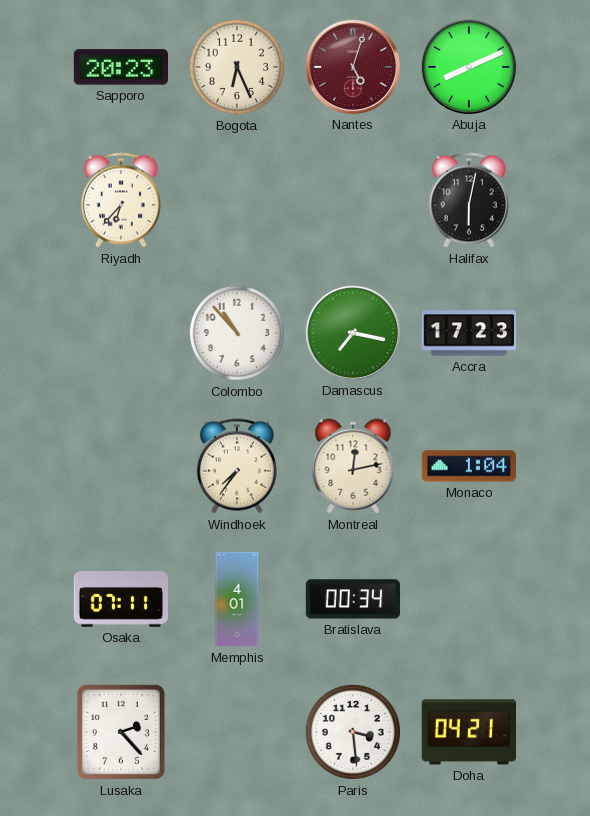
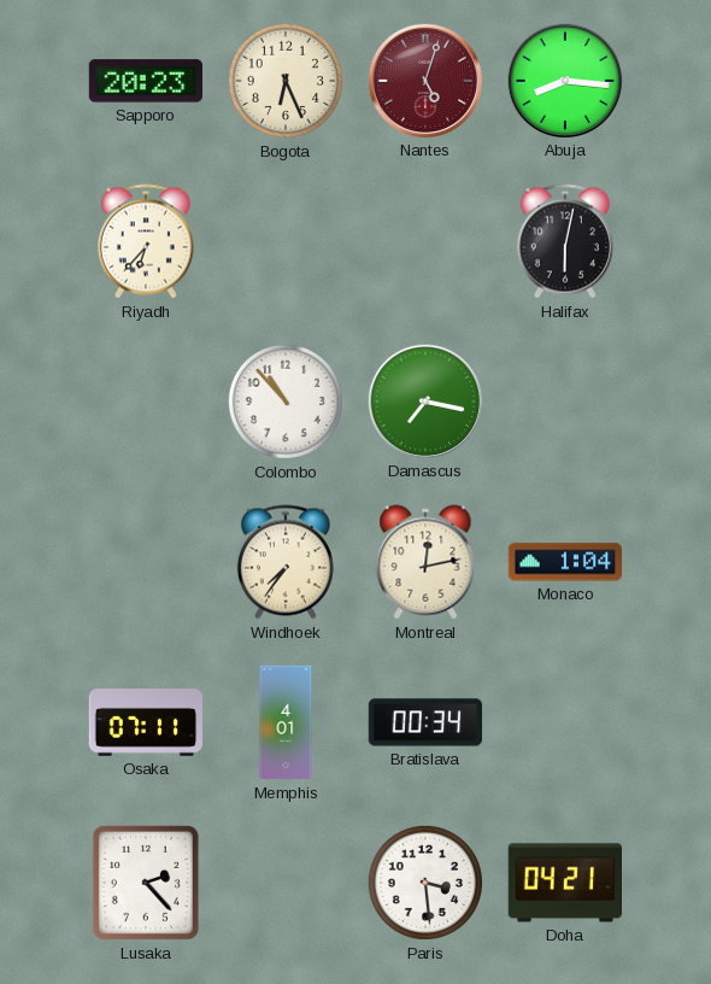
Abuja: 8:11 -> 8:16 (564, 80)
Accra: 17:23 -> none (469, 333)
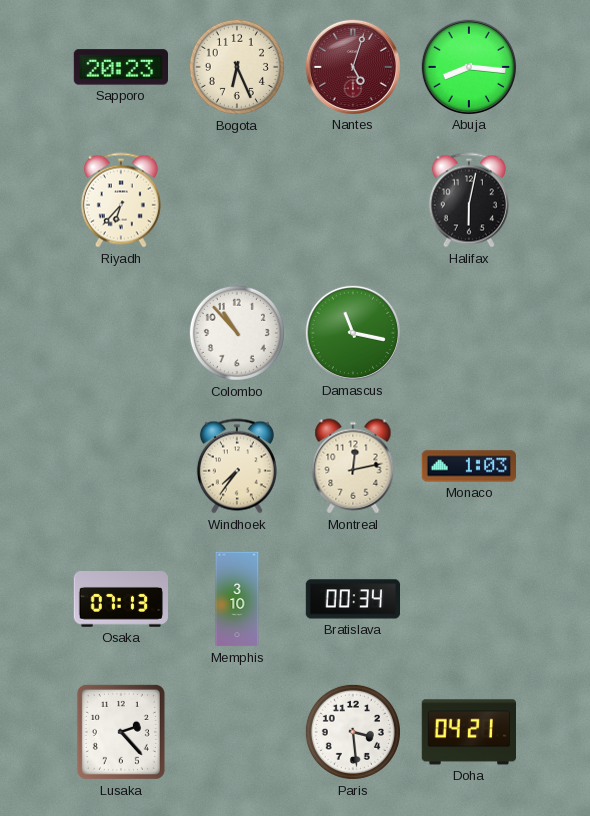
Damascus: 7:17 -> 11:17 (352, 332)
Monaco: 1:04 -> 1:03 (468, 466)
Osaka: 07:11 -> 07:13 (120, 600)
Memphis: 4:01 -> 3:10 (237, 599)
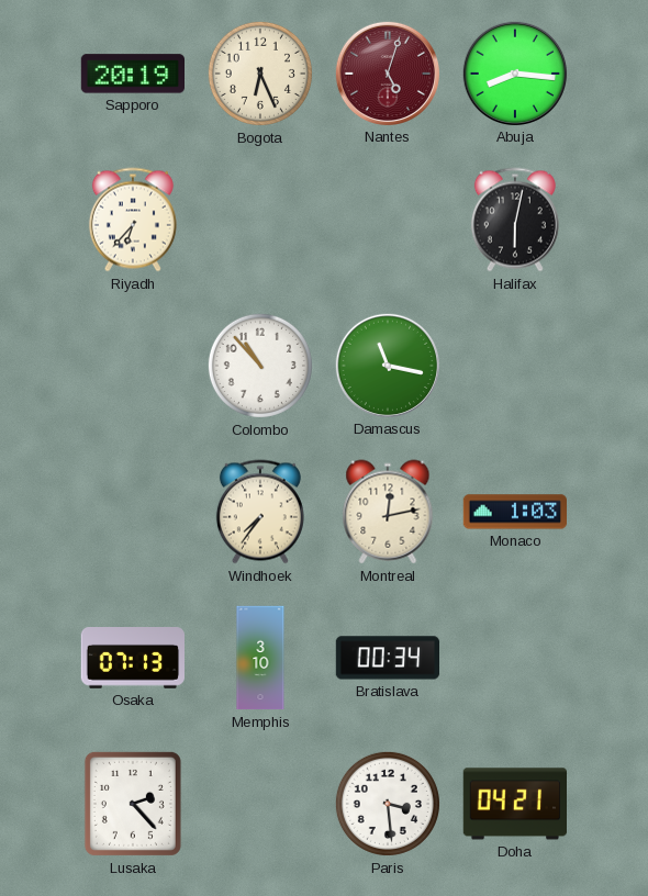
Sapporo: 20:23 -> 20:19 (132, 74)
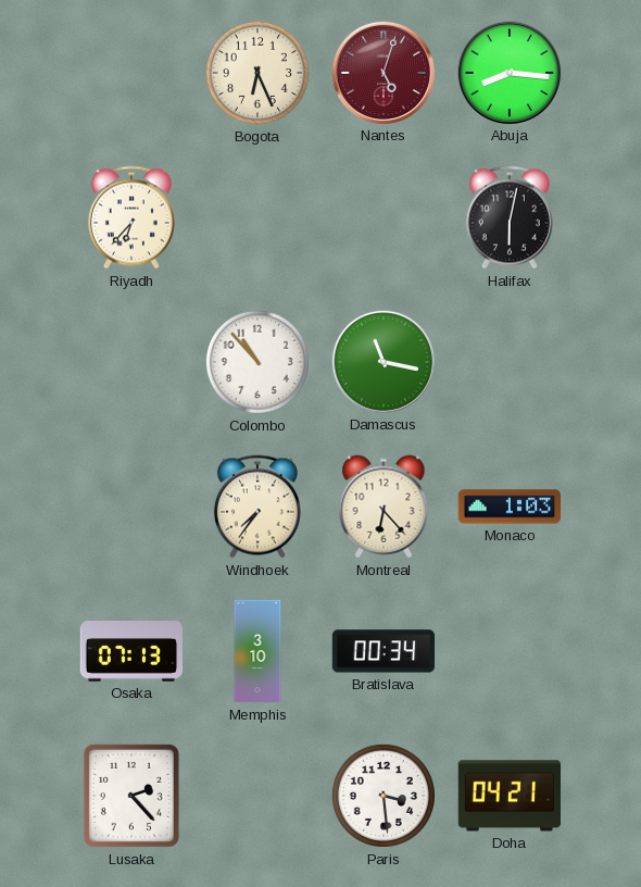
Sapporo: 20:19 -> none (132, 74)
Montreal: 12:13 -> 6:23 (384, 507)
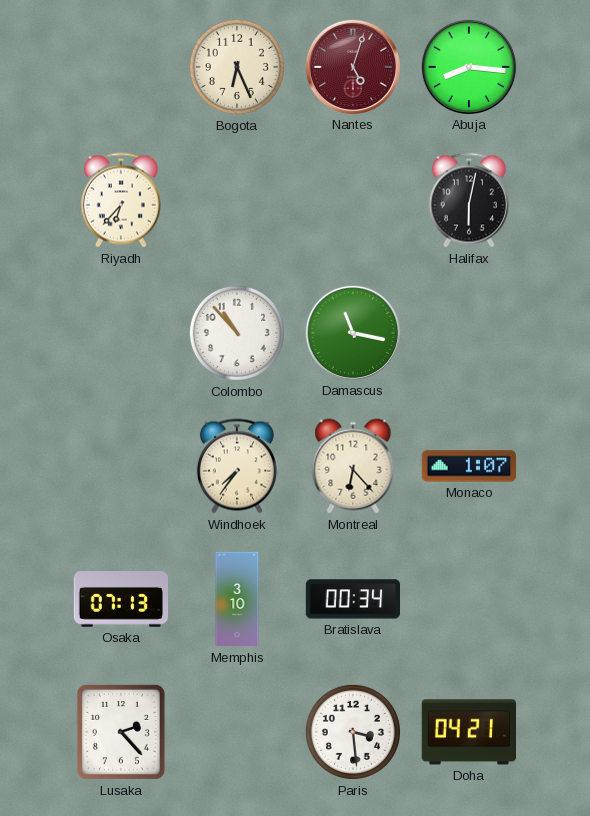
Monaco: 1:03 -> 1:07 (468, 466)
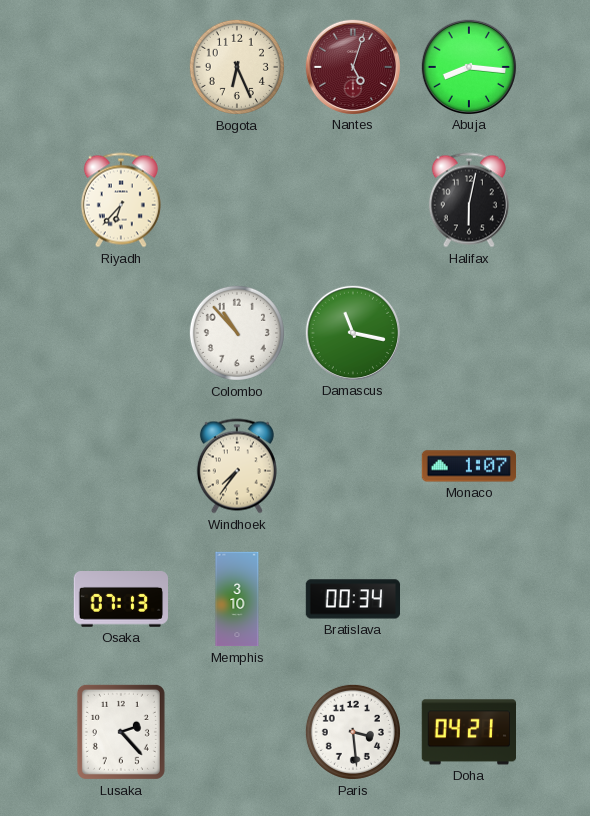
Montreal: 6:23 -> none (353, 466)
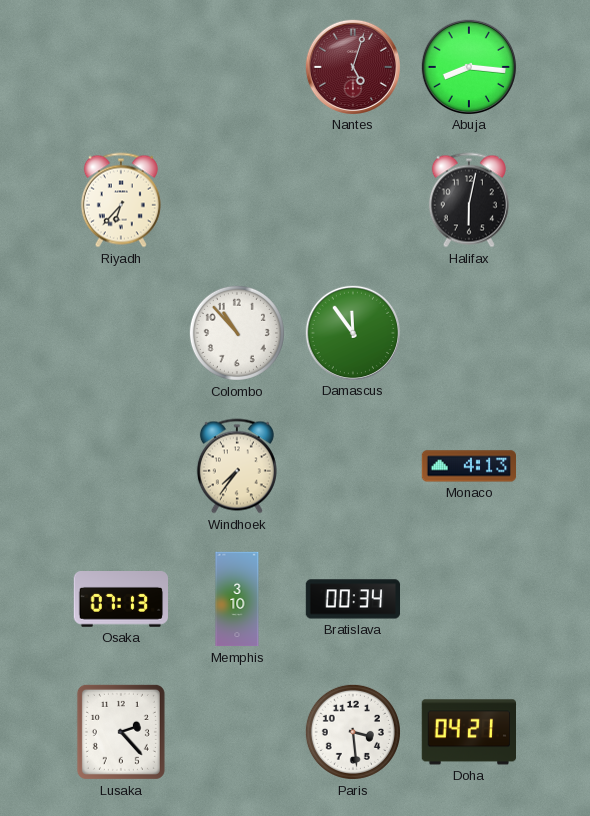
Bogota: 6:26 -> none (237, 67)
Damascus: 11:17 -> 11:54 (352, 332)
Monaco: 1:07 -> 4:13 (468, 466)
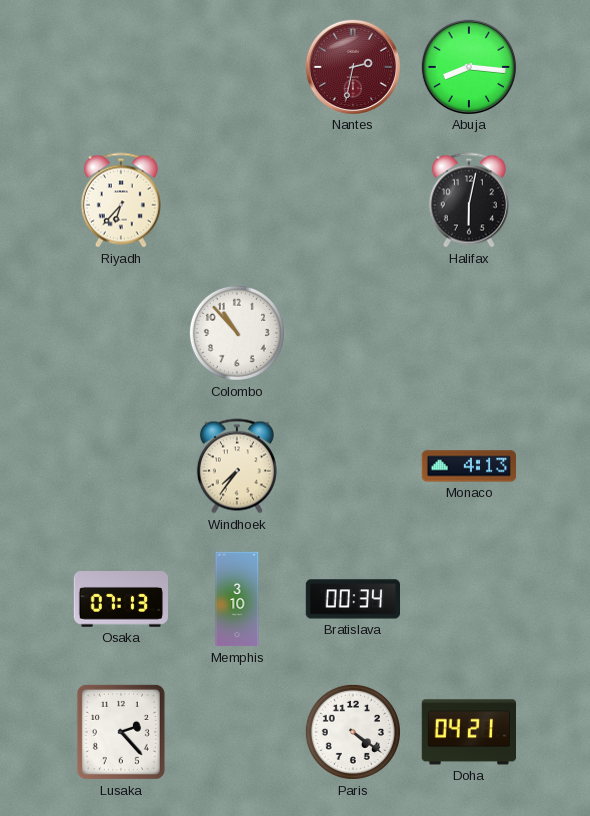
Nantes: 5:03 -> 2:32 (352, 66)
Damascus: 11:54 -> none (352, 332)
Paris: 3:29 -> 4:21 (353, 732)
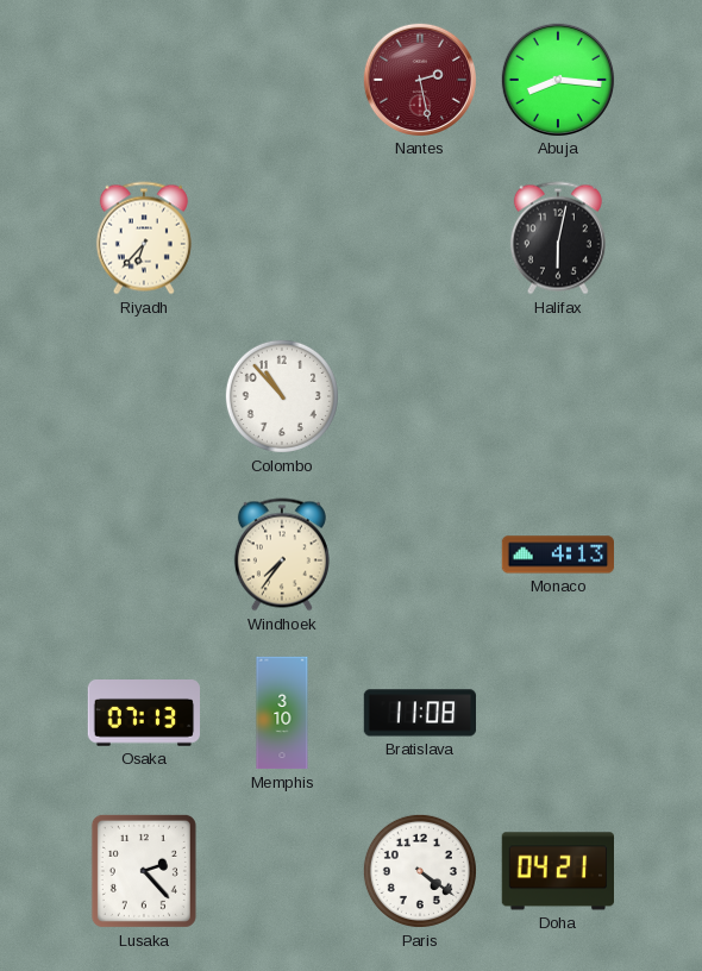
Nantes: 2:32 -> 2:28 (419, 79)
Bratislava: 00:34 -> 11:08 (419, 713)
